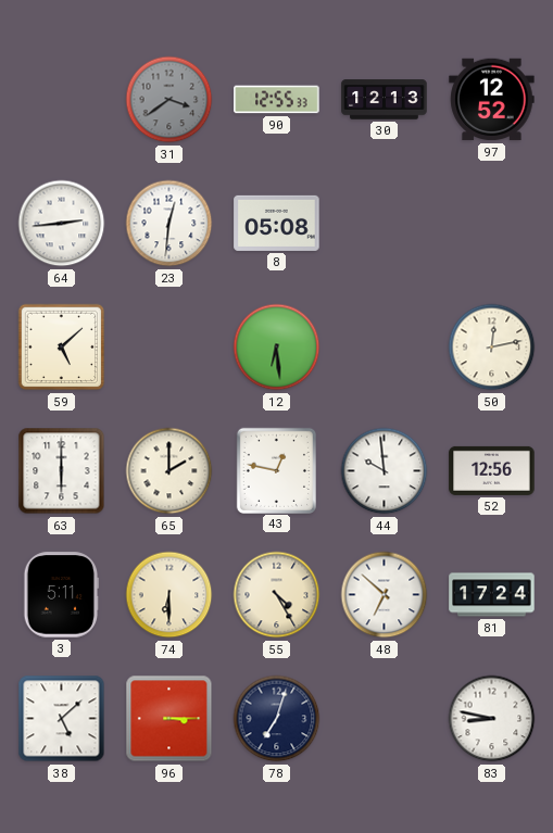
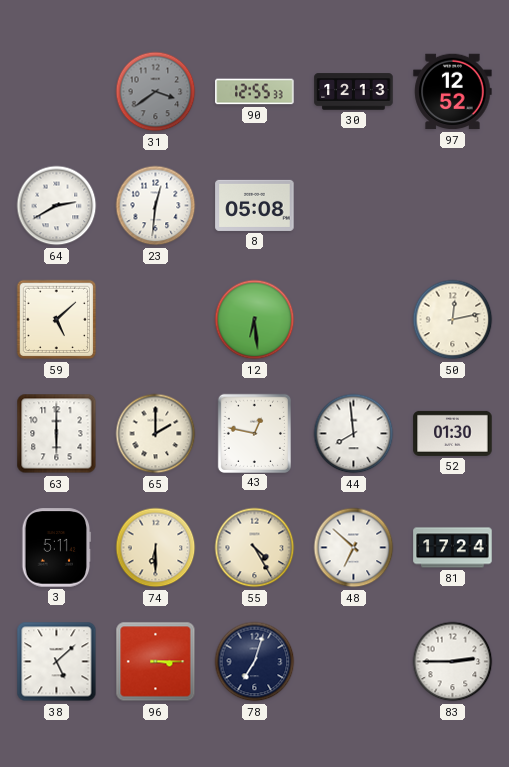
64: 2:44 -> 2:40 (57, 206)
44: 9:59 -> 7:59 (354, 434)
52: 12:56 -> 01:30 (453, 433)
83: 8:47 -> 2:45 (453, 662)
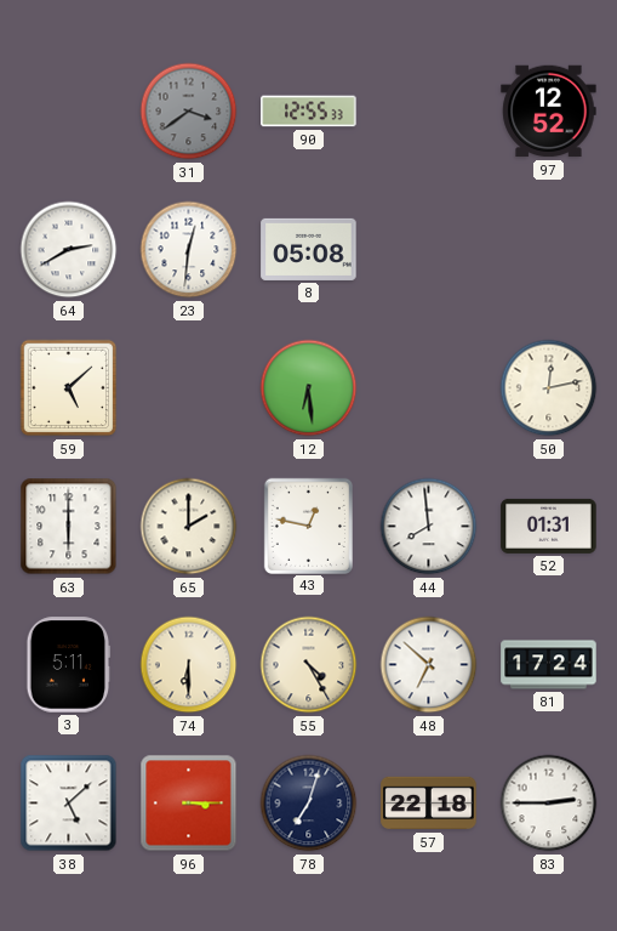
30: 12:13 -> none (354, 92)
52: 01:30 -> 01:31 (549, 526)
57: none -> 22:18 (429, 804)
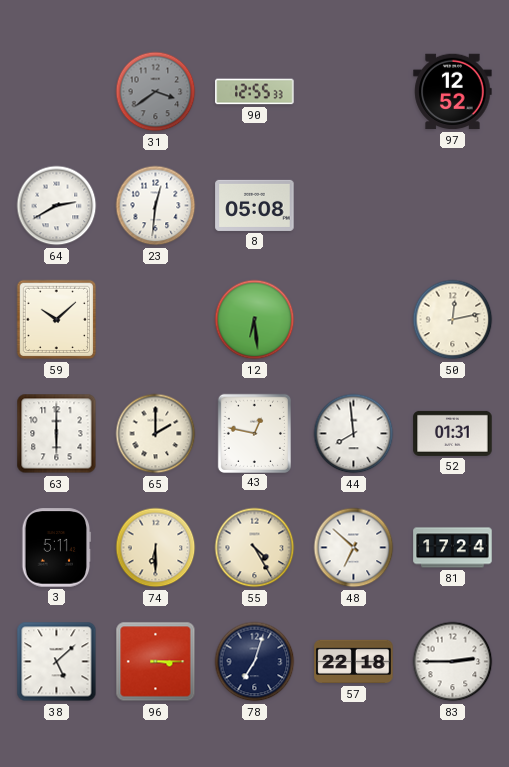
59: 5:08 -> 10:08 (57, 320)
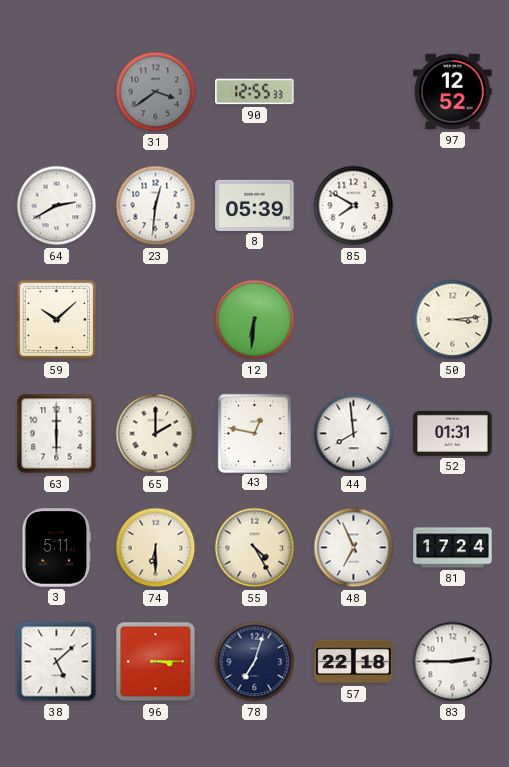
8: 05:08 -> 05:39 (255, 205)
85: none -> 7:50 (354, 206)
12: 6:29 -> 6:31 (255, 320)
50: 12:13 -> 3:14 (453, 320)
48: 6:52 -> 6:56 (354, 548)
